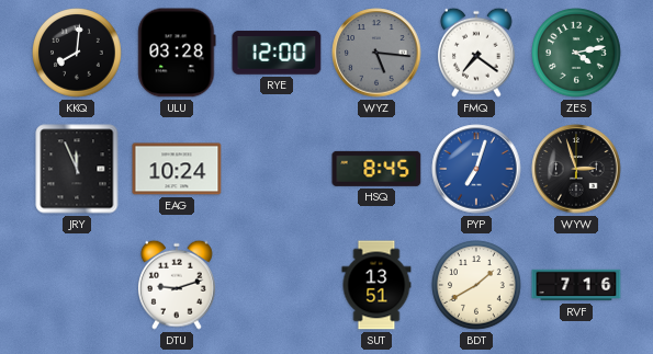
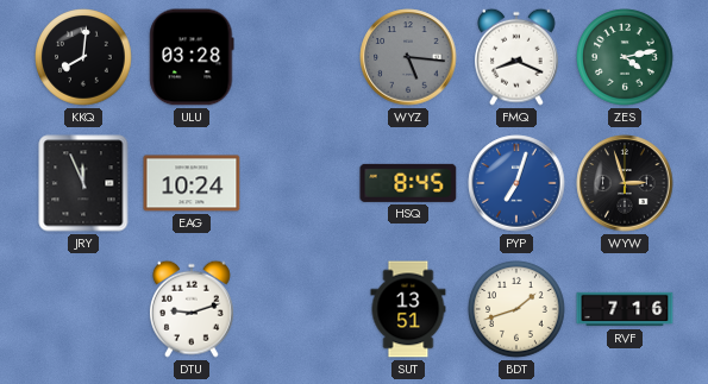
RYE: 12:00 -> none (277, 53)
FMQ: 7:21 -> 8:19 (518, 57)
BDT: 1:40 -> 1:42 (516, 309)
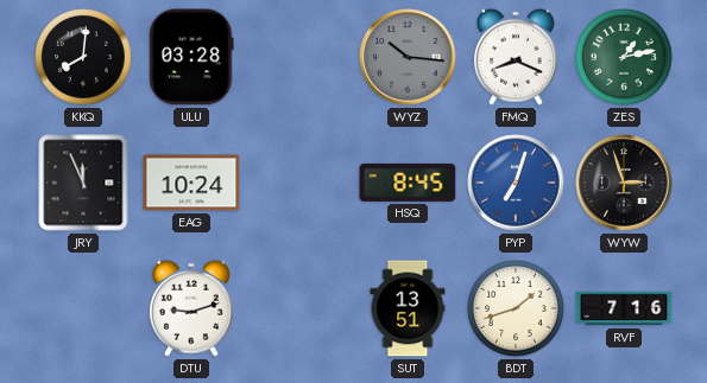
WYZ: 5:16 -> 10:16 (408, 57)
ZES: 4:13 -> 1:13 (624, 57)
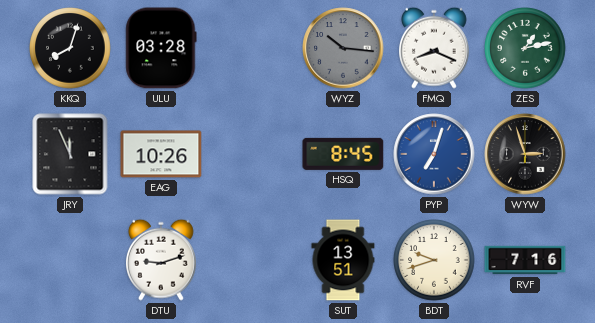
KKQ: 8:01 -> 8:03 (70, 48)
EAG: 10:24 -> 10:26 (161, 154)
BDT: 1:42 -> 9:42 (434, 260)
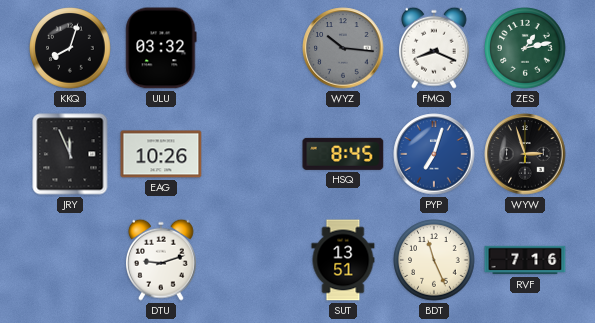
ULU: 03:28 -> 03:32 (161, 48)
BDT: 9:42 -> 11:26 (434, 260)
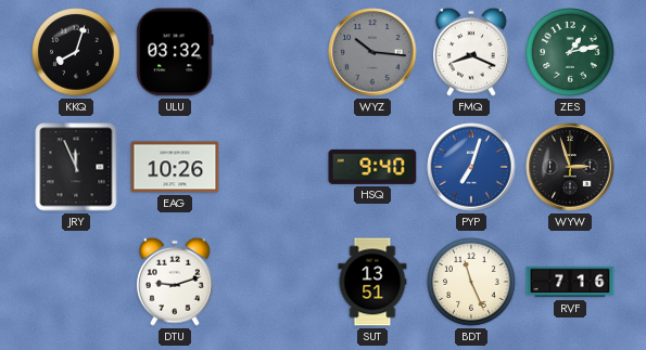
HSQ: 8:45 -> 9:40 (372, 167)
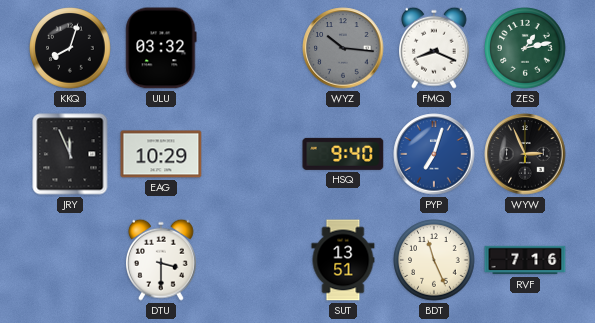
EAG: 10:26 -> 10:29 (161, 154)
WYW: 2:57 -> 2:56 (525, 154)
DTU: 9:12 -> 3:30 (162, 260)
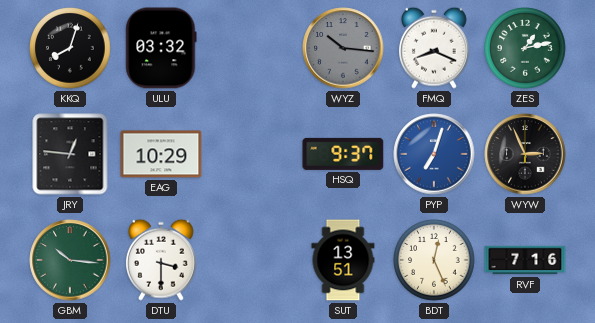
JRY: 11:56 -> 12:46 (70, 154)
HSQ: 9:40 -> 9:37 (343, 154)
GBM: none -> 10:16 (70, 260)
BDT: 11:26 -> 12:26 (434, 260)
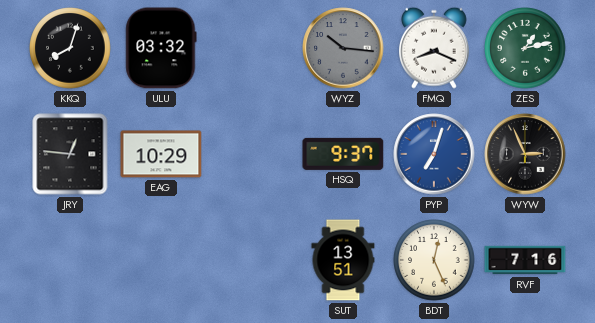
GBM: 10:16 -> none (70, 260)
DTU: 3:30 -> none (162, 260)
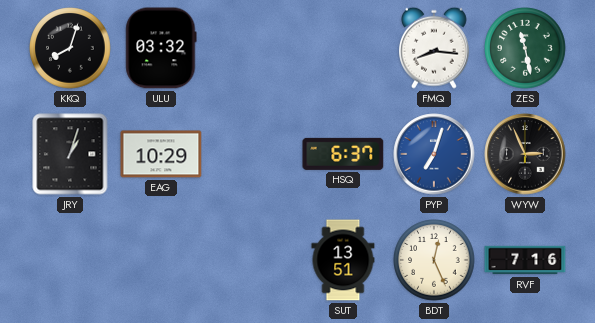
WYZ: 10:16 -> none (343, 48)
FMQ: 8:19 -> 8:16 (435, 48)
ZES: 1:13 -> 11:28 (525, 48)
JRY: 12:46 -> 1:03 (70, 154)
HSQ: 9:37 -> 6:37 (343, 154)
